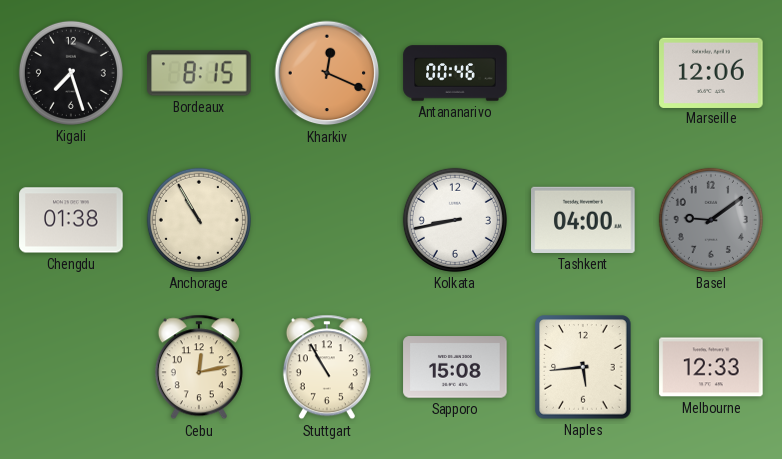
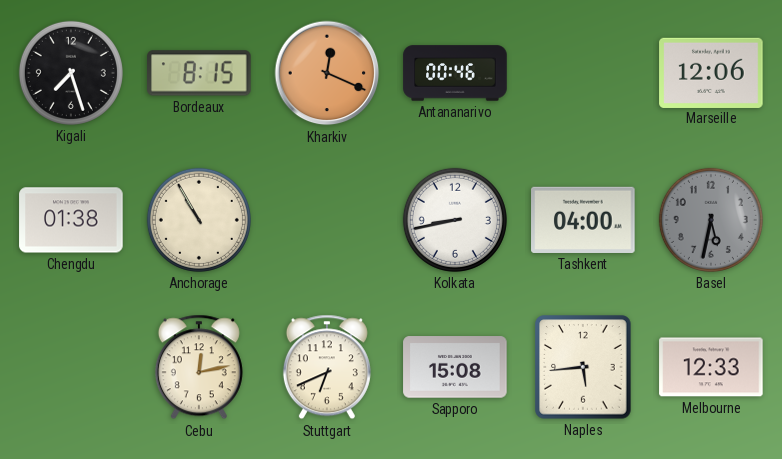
Basel: 9:09 -> 5:32 (711, 220)
Stuttgart: 10:55 -> 6:41 (327, 367)
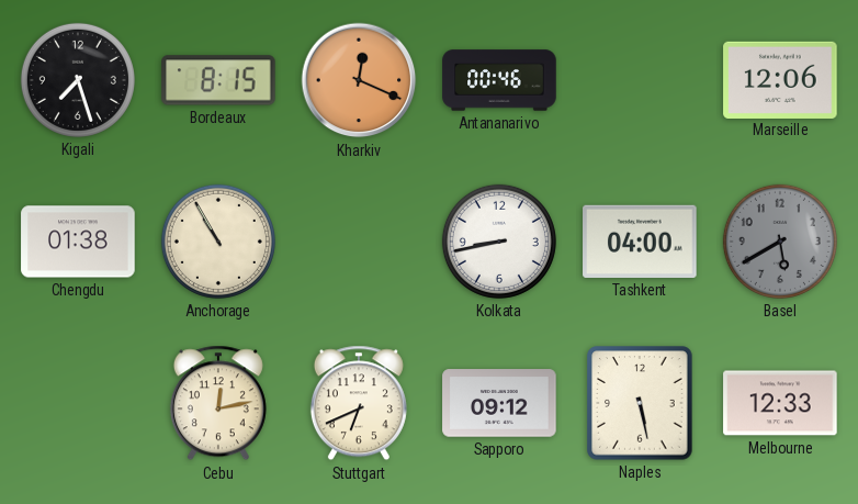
Basel: 5:32 -> 5:40 (780, 242)
Sapporo: 15:08 -> 09:12 (499, 403)
Naples: 5:44 -> 5:28 (640, 403)
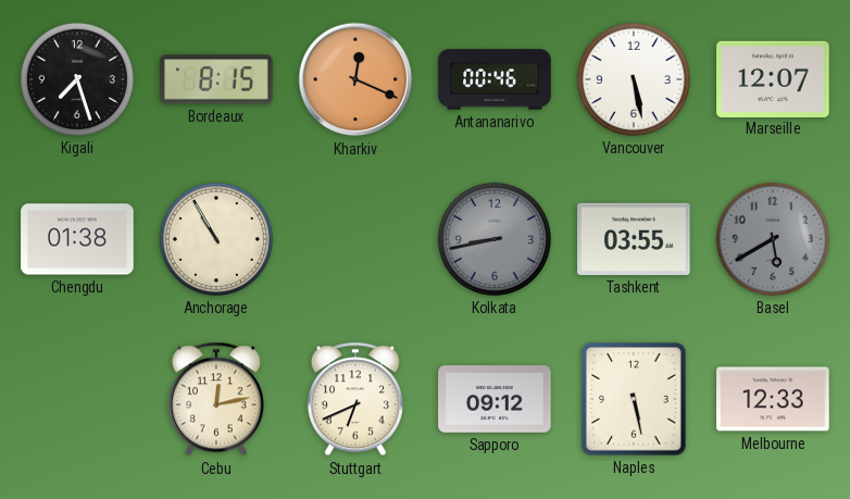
Vancouver: none -> 5:28 (634, 79)
Marseille: 12:06 -> 12:07 (773, 78)
Kolkata dial: white -> grey (495, 239)
Tashkent: 04:00 -> 03:55 (634, 239)
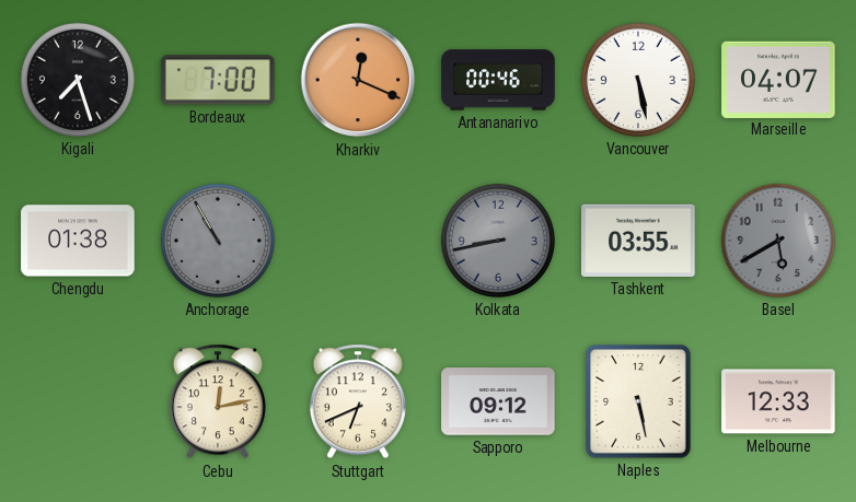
Bordeaux: 8:15 -> 7:00 (218, 80)
Marseille: 12:07 -> 04:07 (778, 79)
Anchorage dial: cream -> grey (218, 241)
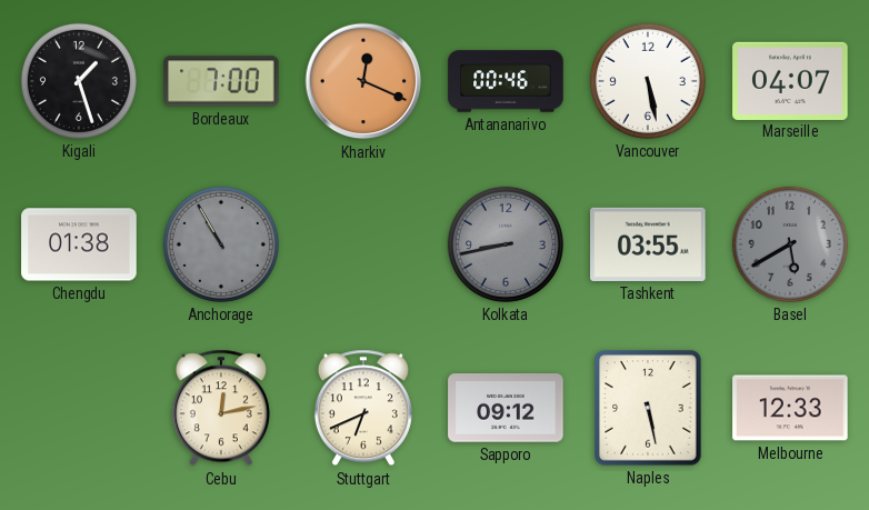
Kigali: 7:27 -> 1:27 (79, 81)
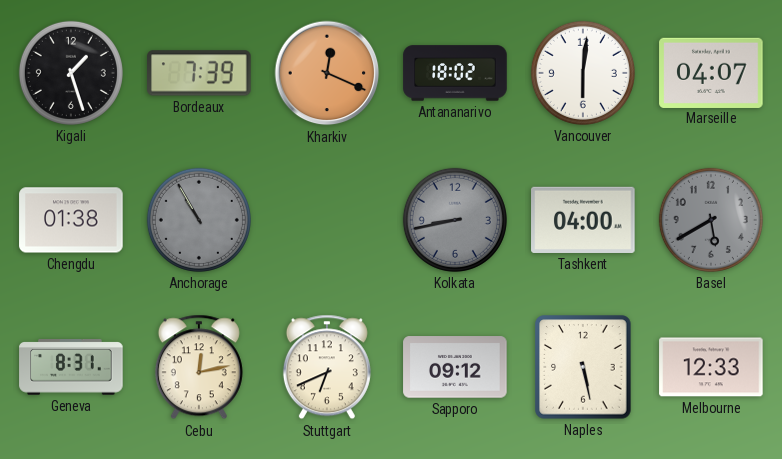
Bordeaux: 7:00 -> 7:39 (199, 73)
Antananarivo: 00:46 -> 18:02 (455, 73)
Vancouver: 5:28 -> 6:01 (583, 73)
Tashkent: 03:55 -> 04:00 (583, 220)
Geneva: none -> 8:31 (71, 368)
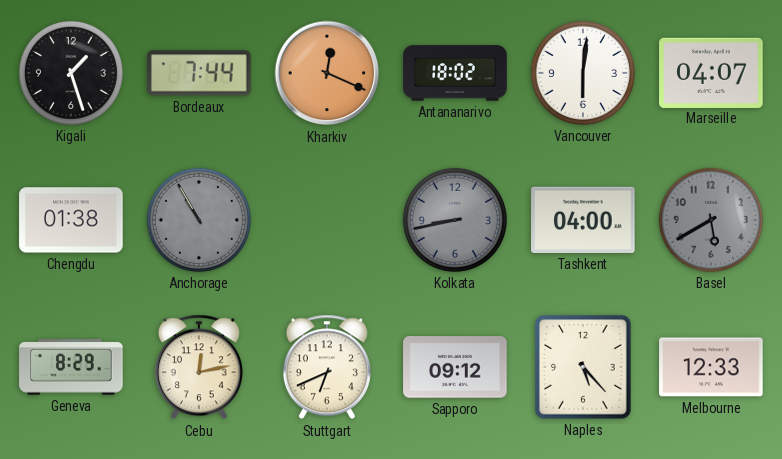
Bordeaux: 7:39 -> 7:44 (199, 73)
Geneva: 8:31 -> 8:29 (71, 368)
Naples: 5:28 -> 5:23 (583, 367)
